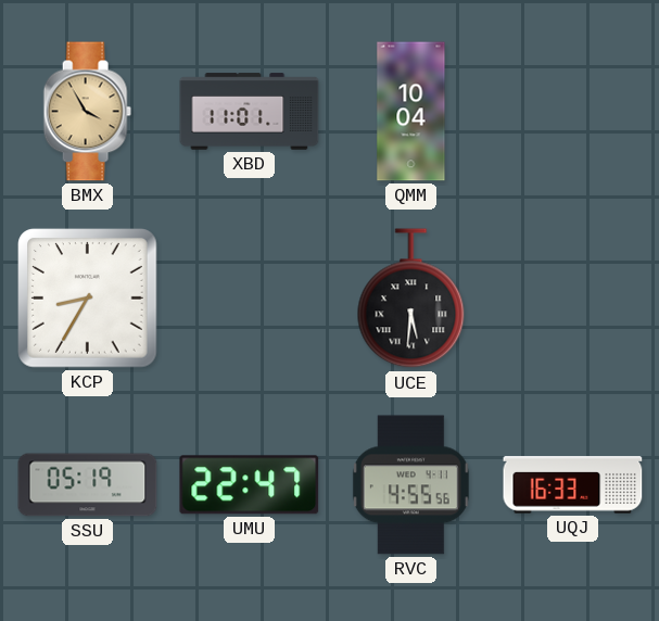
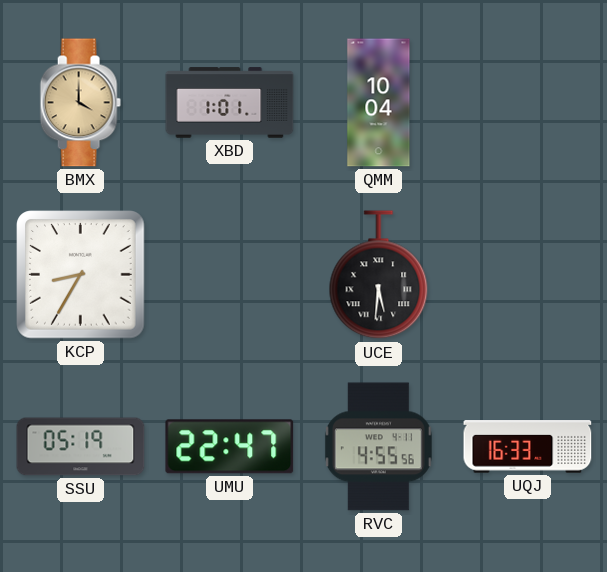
BMX: 3:55 -> 4:00 (80, 103)
XBD: 11:01 -> 1:01 (230, 103)
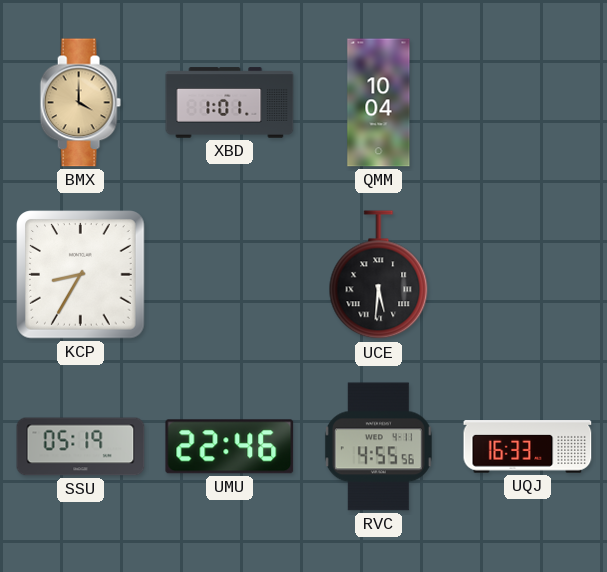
UMU: 22:47 -> 22:46 (230, 447)
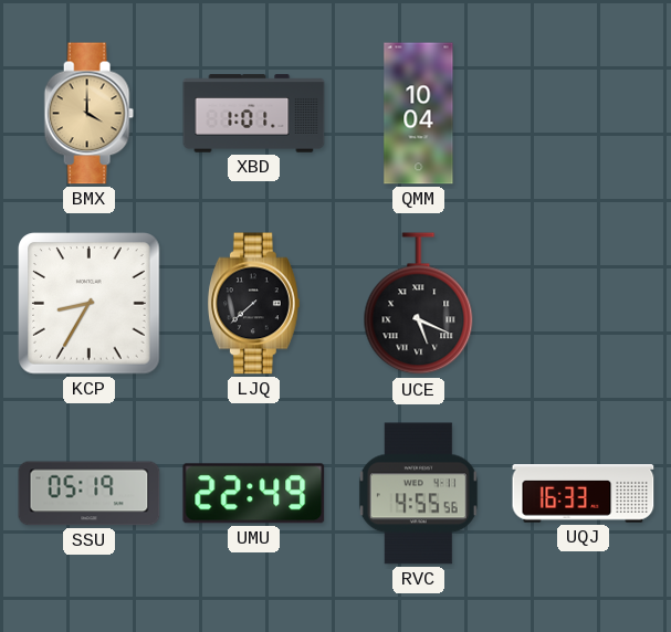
LJQ: none -> 7:38 (253, 304)
UCE: 5:31 -> 5:19 (419, 304)
UMU: 22:46 -> 22:49 (254, 494)
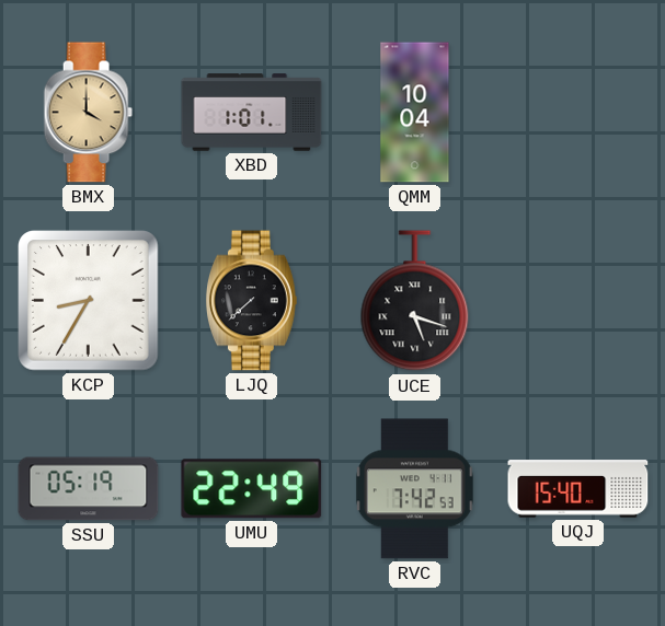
UCE: 5:19 -> 5:18 (415, 301)
RVC: 4:55 -> 7:42 (414, 489)
UQJ: 16:33 -> 15:40 (578, 489)
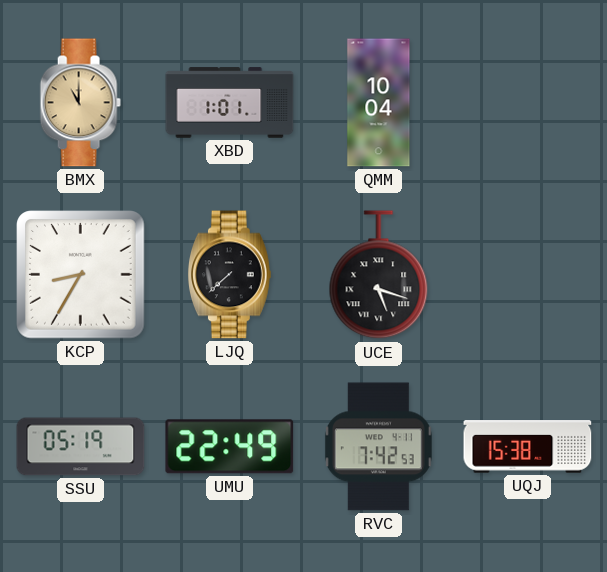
BMX: 4:00 -> 11:00 (80, 103)
UQJ: 15:40 -> 15:38 (528, 447)
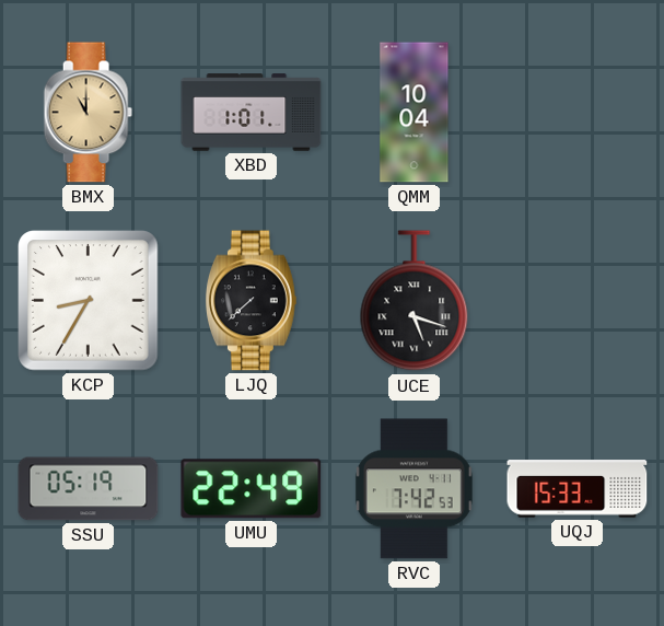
UQJ: 15:38 -> 15:33 (578, 489)
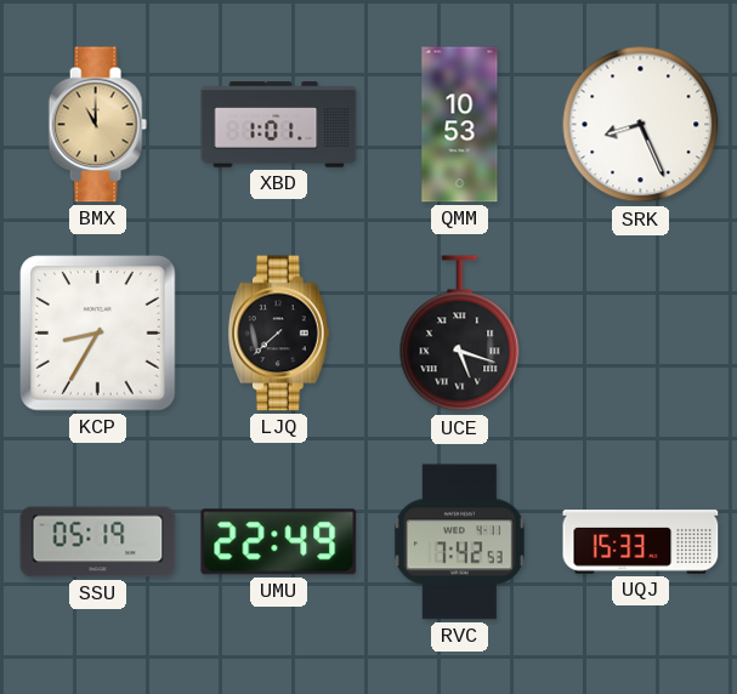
QMM: 10:04 -> 10:53 (460, 125)
SRK: none -> 8:26 (641, 125)
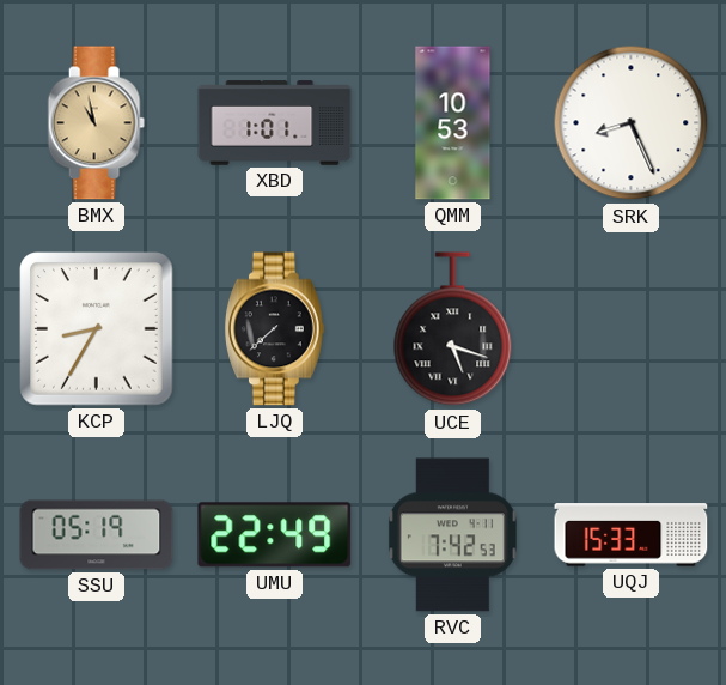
BMX: 11:00 -> 10:58 (96, 123)
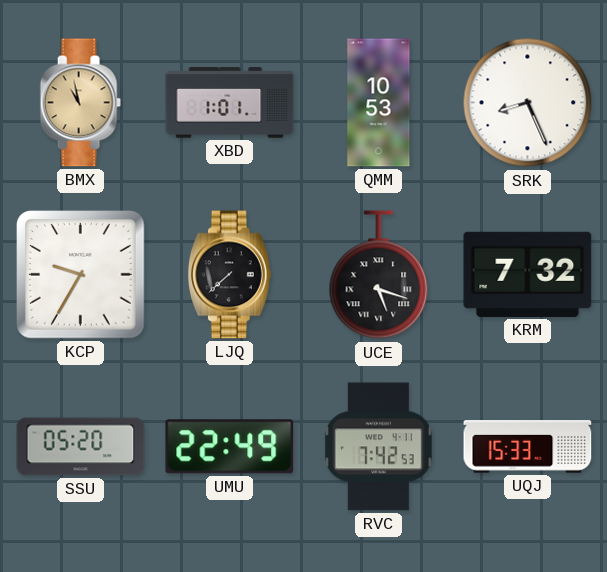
KCP: 8:35 -> 9:35 (81, 275)
KRM: none -> 7:32 (528, 274)
SSU: 05:19 -> 05:20 (81, 447)
